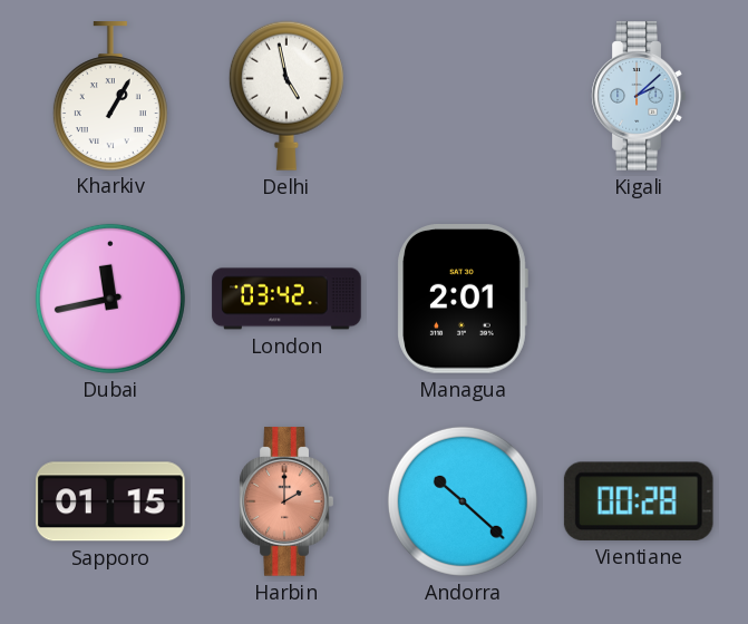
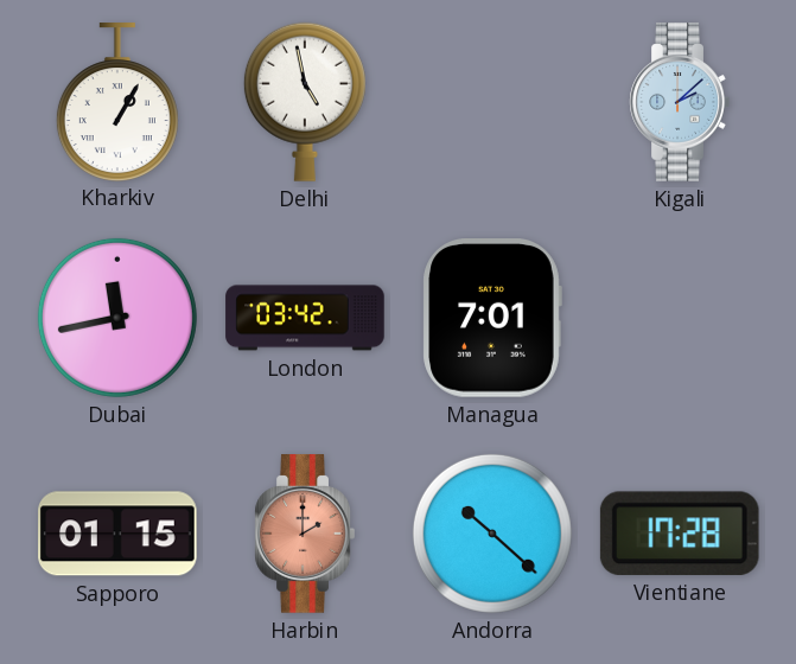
Managua: 2:01 -> 7:01 (492, 319)
Vientiane: 00:28 -> 17:28 (680, 534)
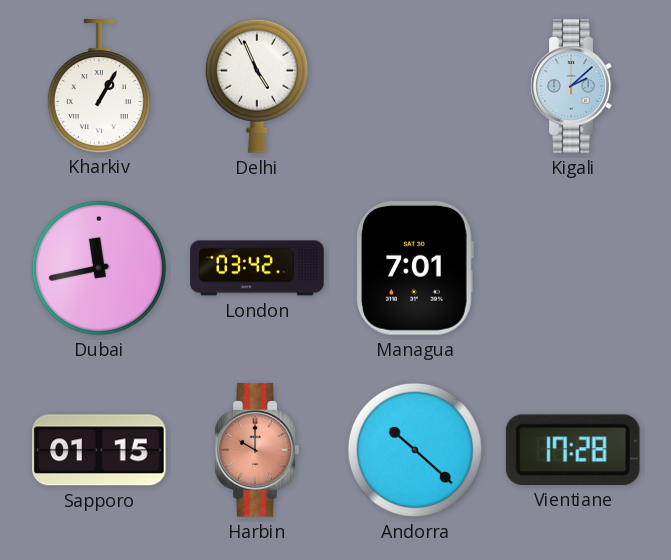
Delhi: 4:58 -> 4:56 (257, 86)
Harbin: 2:00 -> 10:00 (257, 450)
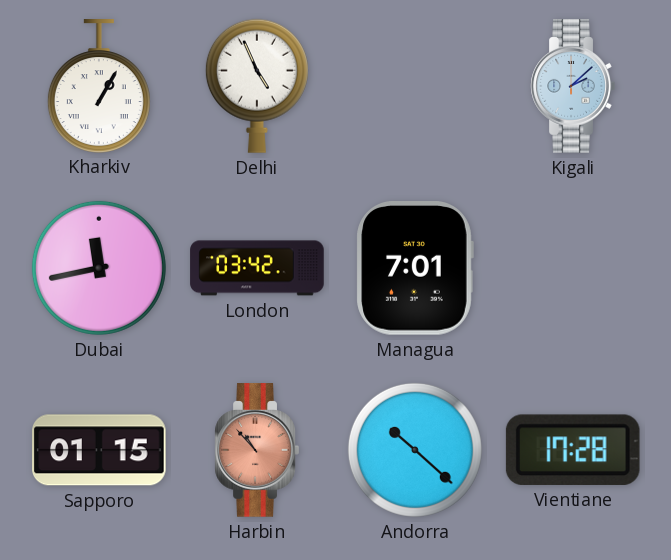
Harbin: 10:00 -> 10:53 (257, 450)
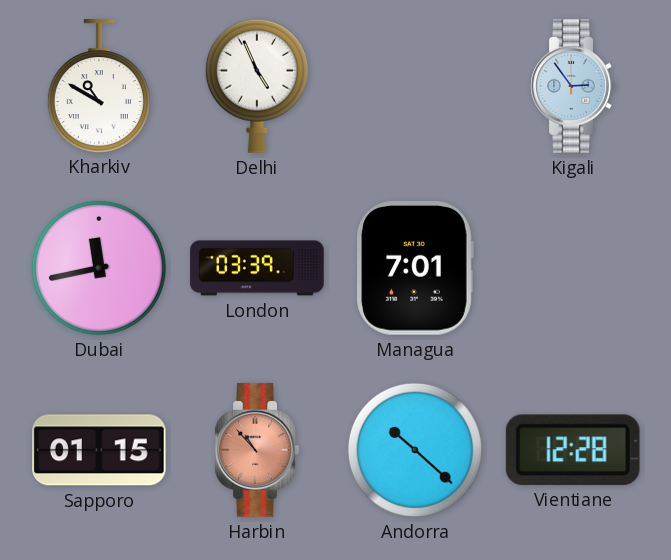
Kharkiv: 1:05 -> 10:50 (99, 86)
Kigali: 2:08 -> 2:54 (573, 86)
London: 03:42 -> 03:39 (257, 268)
Vientiane: 17:28 -> 12:28 (573, 450)
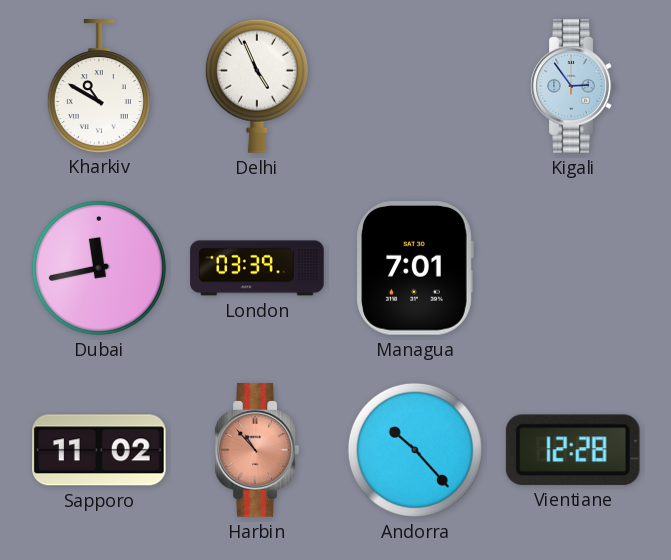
Sapporo: 01:15 -> 11:02 (100, 450)
Andorra: 10:22 -> 10:23 (415, 450)
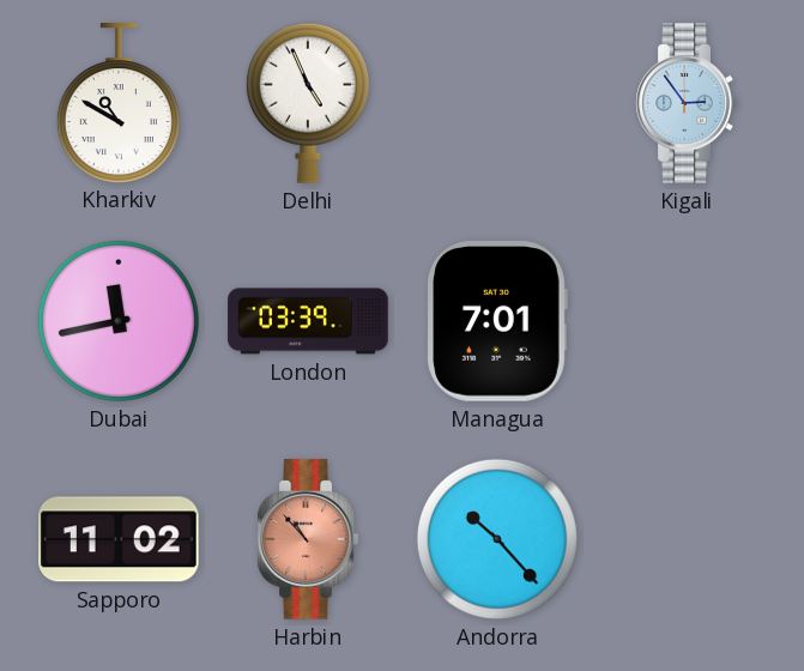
Vientiane: 12:28 -> none (573, 450)
